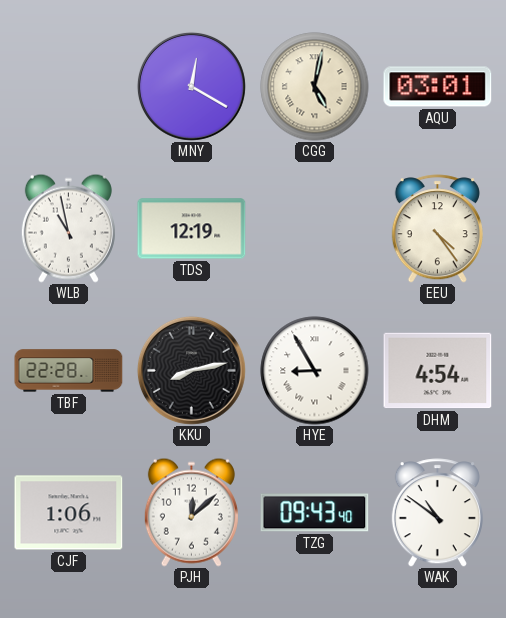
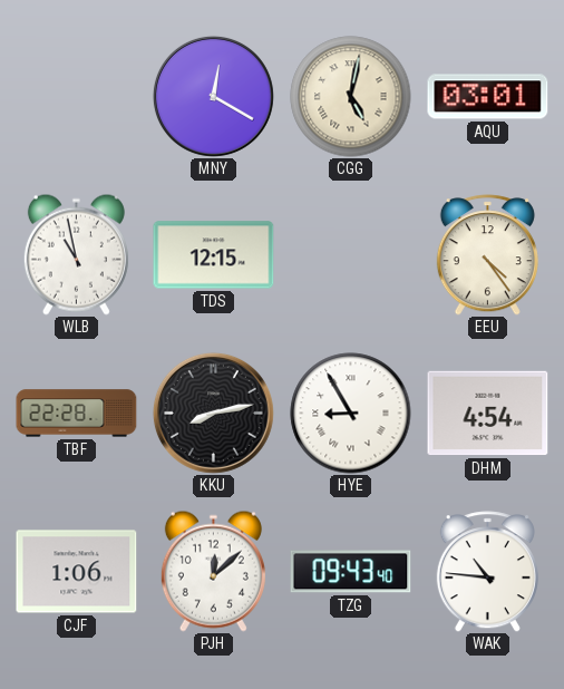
TDS: 12:19 -> 12:15 (214, 255)
WAK: 10:51 -> 10:46 (487, 572)
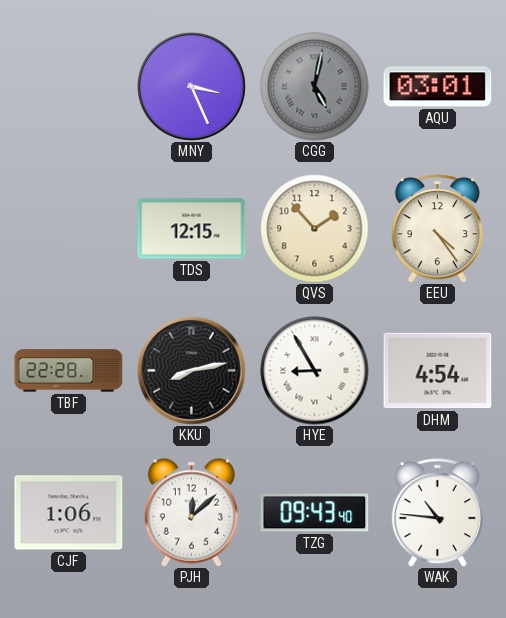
MNY: 12:20 -> 3:26 (191, 86)
CGG dial: cream -> grey (315, 87)
WLB: 10:58 -> none (76, 254)
QVS: none -> 1:53 (315, 229)
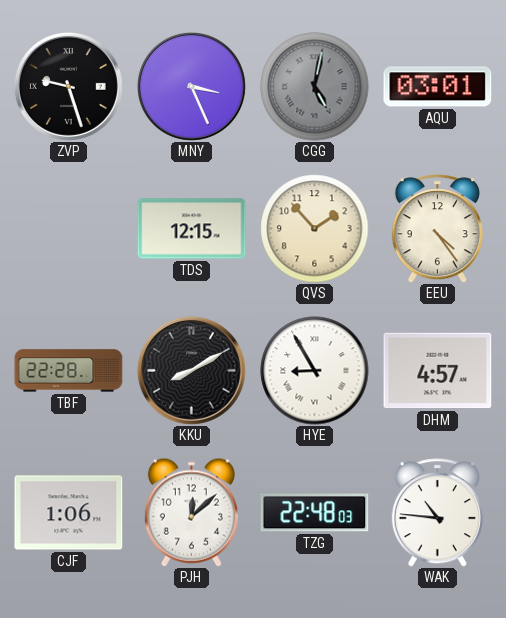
ZVP: none -> 9:27 (68, 86)
KKU: 8:13 -> 8:10 (191, 370)
DHM: 4:54 -> 4:57 (438, 371)
TZG: 09:43 -> 22:48 (315, 513)
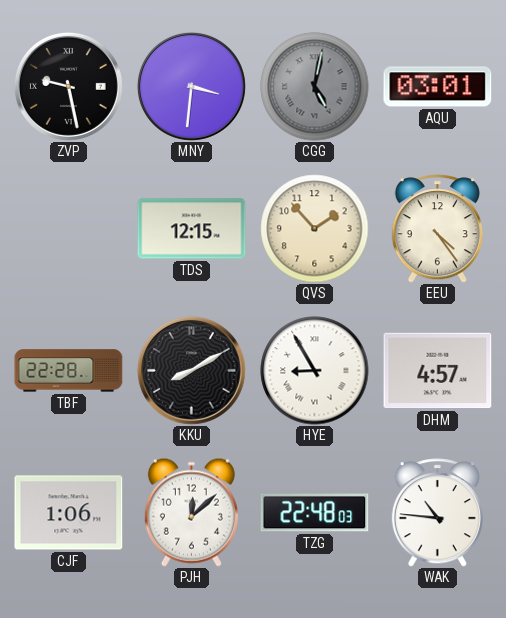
ZVP: 9:27 -> 9:28 (68, 86)
MNY: 3:26 -> 3:31 (191, 86)
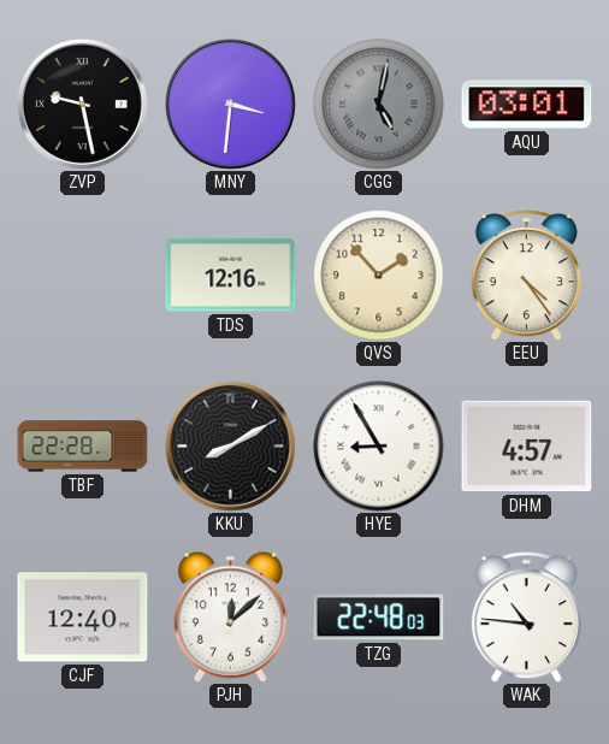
TDS: 12:15 -> 12:16 (231, 276)
CJF: 1:06 -> 12:40 (83, 618)
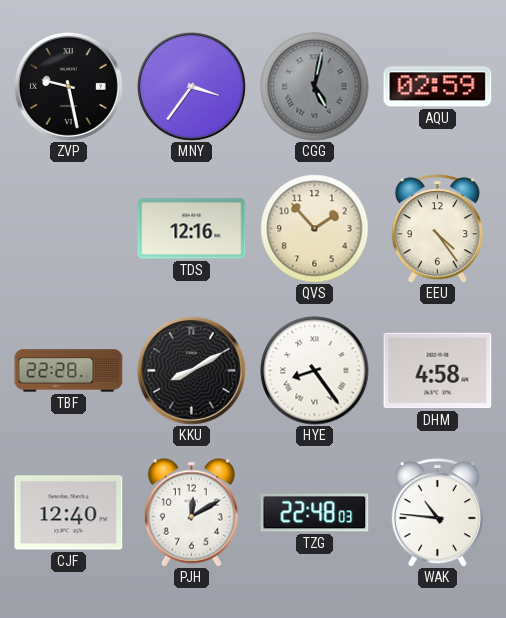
MNY: 3:31 -> 3:36 (191, 86)
AQU: 03:01 -> 02:59 (438, 87)
HYE: 8:55 -> 8:24 (315, 371)
DHM: 4:57 -> 4:58 (438, 371)
PJH: 12:08 -> 12:10 (191, 512)
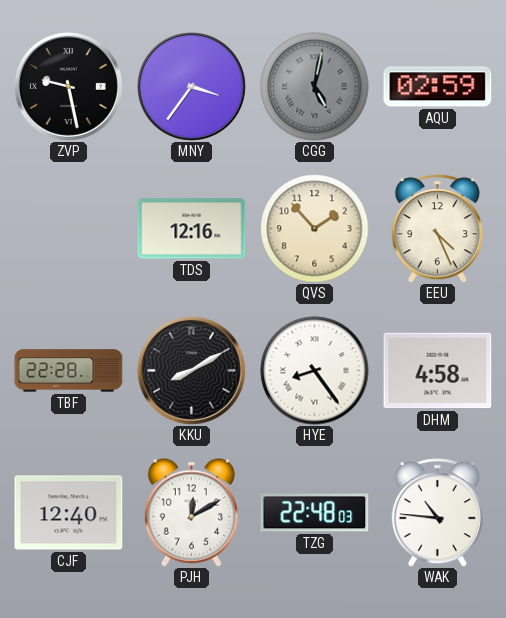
EEU: 4:24 -> 4:26 (437, 229)
